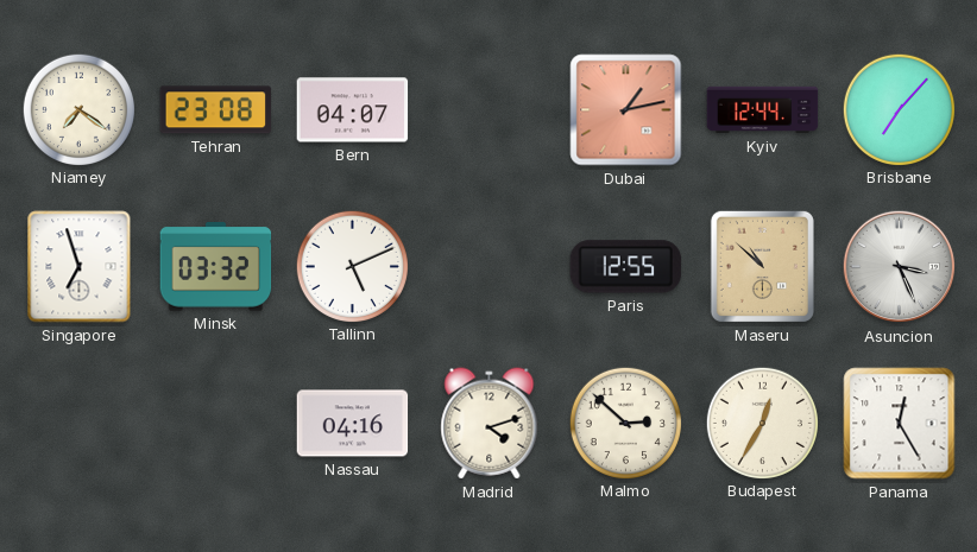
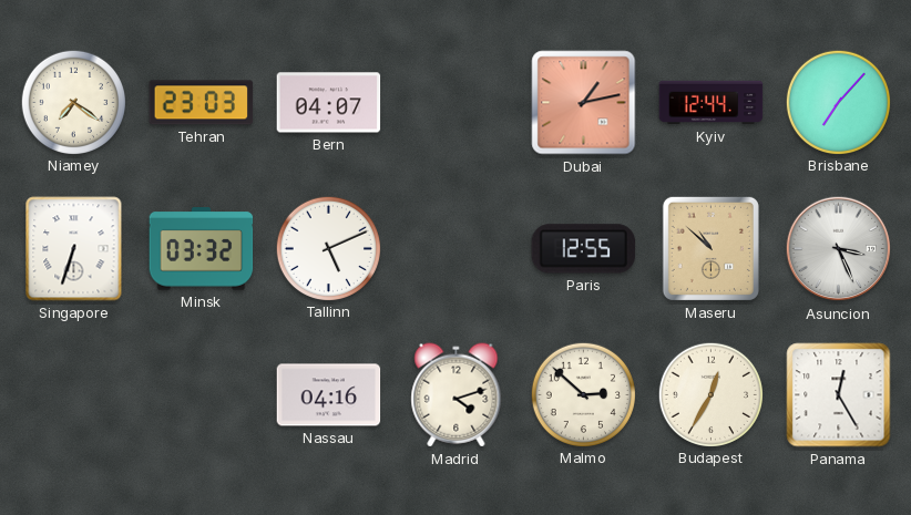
Tehran: 23:08 -> 23:03 (202, 103)
Singapore: 6:57 -> 6:33 (74, 249)
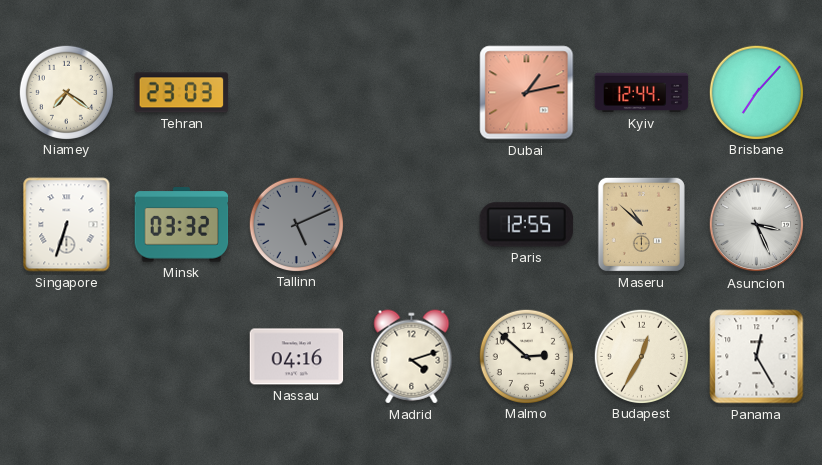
Bern: 04:07 -> none (329, 103)
Tallinn dial: white -> grey (296, 224)
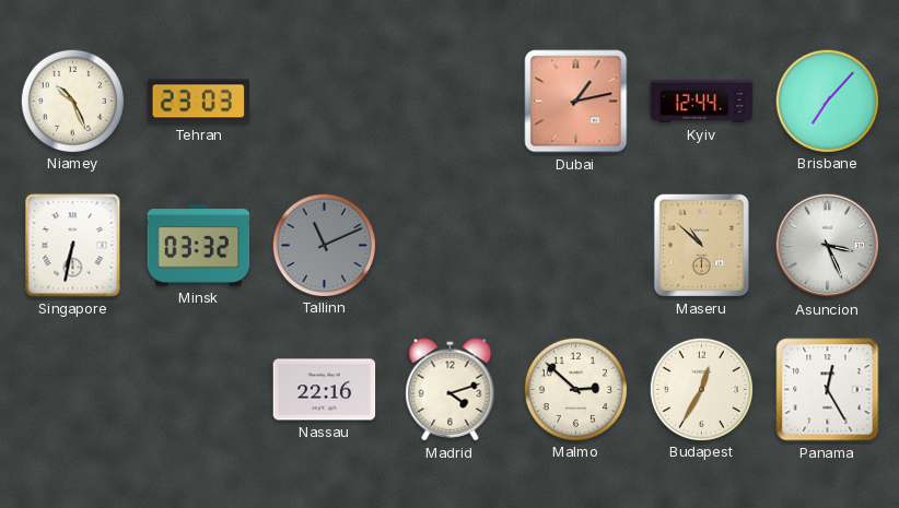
Niamey: 7:21 -> 10:26 (72, 101)
Singapore: 6:33 -> 6:32 (73, 246)
Tallinn: 5:11 -> 11:11 (324, 245)
Paris: 12:55 -> none (527, 225)
Nassau: 04:16 -> 22:16 (325, 390)
